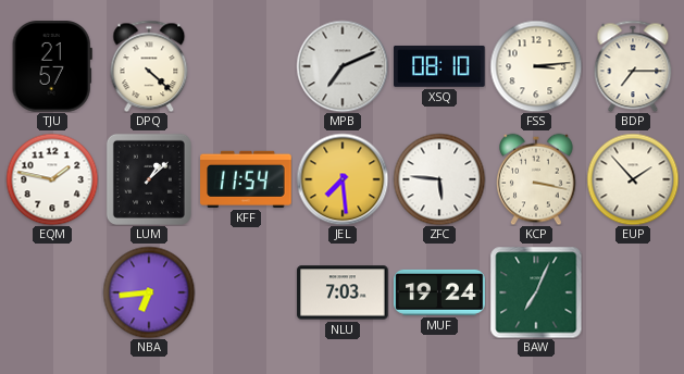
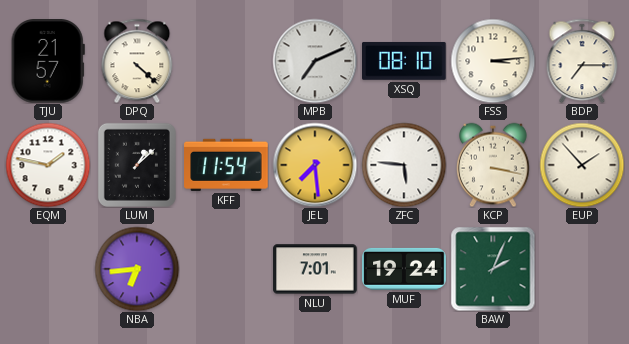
NLU: 7:03 -> 7:01 (315, 269)
BAW: 7:04 -> 2:04 (493, 269)
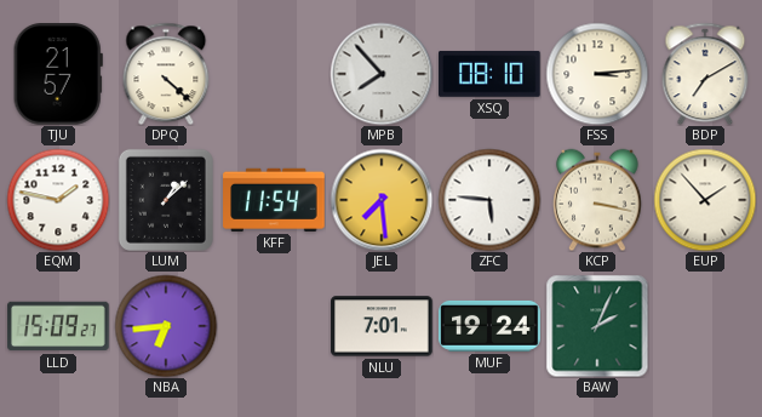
MPB: 7:11 -> 7:53 (382, 74)
BDP: 7:15 -> 7:10 (705, 74)
LLD: none -> 15:09 (58, 326)
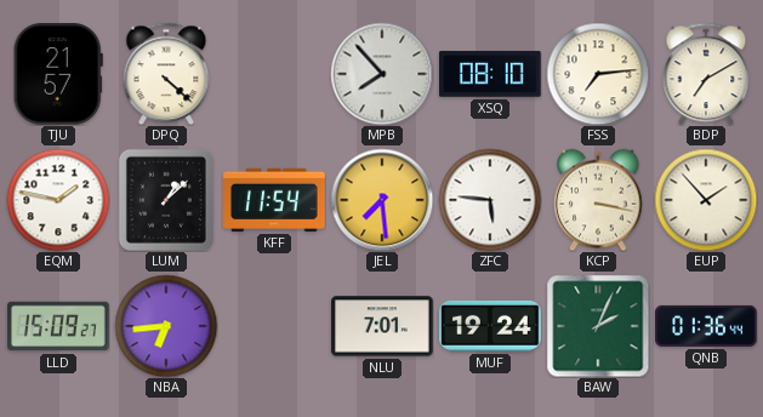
FSS: 3:14 -> 7:14 (598, 74)
QNB: none -> 01:36 (706, 326)
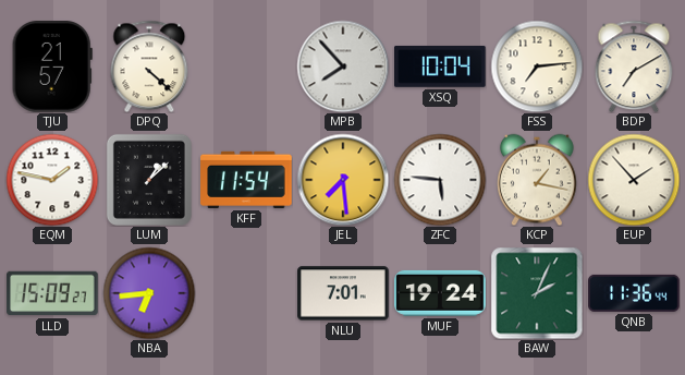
XSQ: 08:10 -> 10:04 (441, 66)
KCP: 3:17 -> 1:17 (537, 180)
QNB: 01:36 -> 11:36 (634, 293)
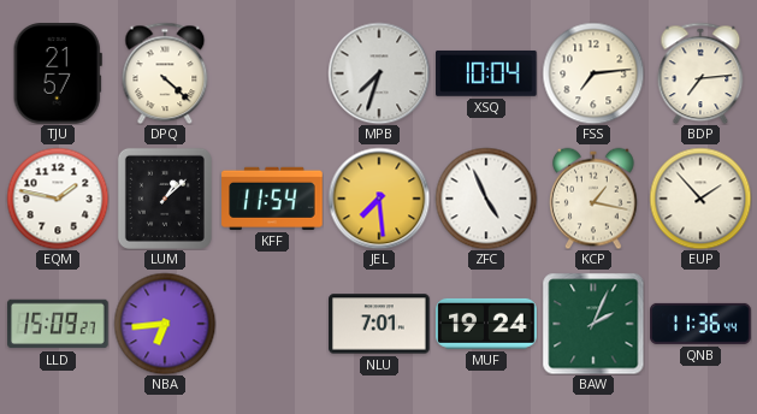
MPB: 7:53 -> 7:33 (379, 73)
BDP: 7:10 -> 7:14 (700, 73)
ZFC: 5:46 -> 4:56 (486, 199)
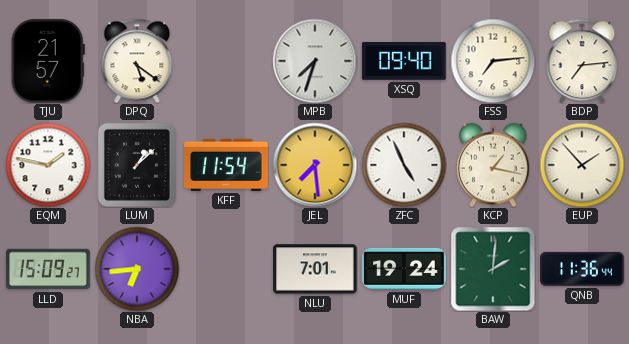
DPQ: 4:22 -> 5:21 (137, 61)
XSQ: 10:04 -> 09:40 (405, 61)
BAW: 2:04 -> 2:01 (493, 269)
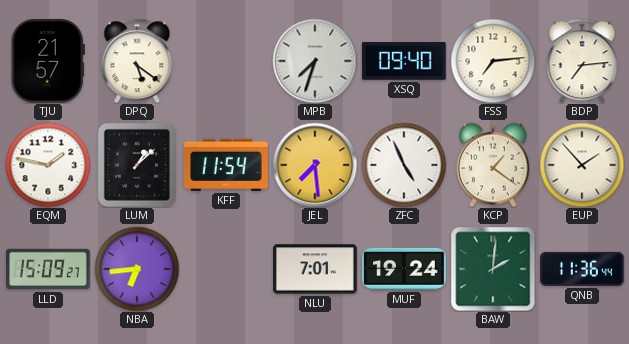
KCP: 1:17 -> 1:21 (493, 165)
